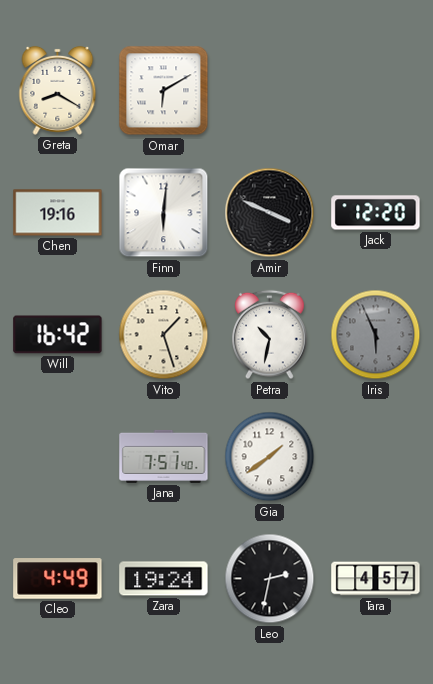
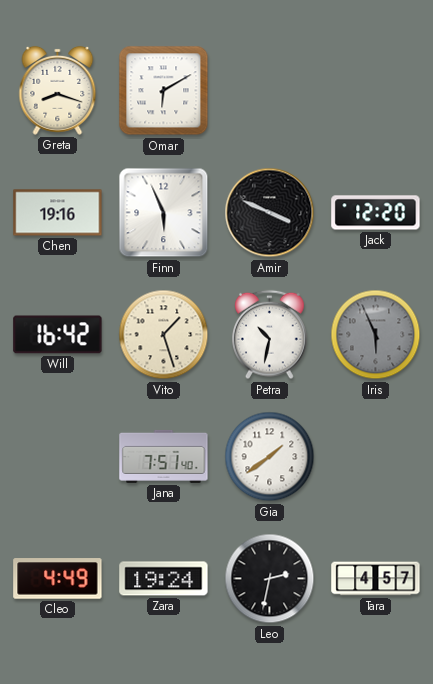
Greta: 8:20 -> 8:18 (58, 90)
Finn: 6:01 -> 5:56 (164, 213)
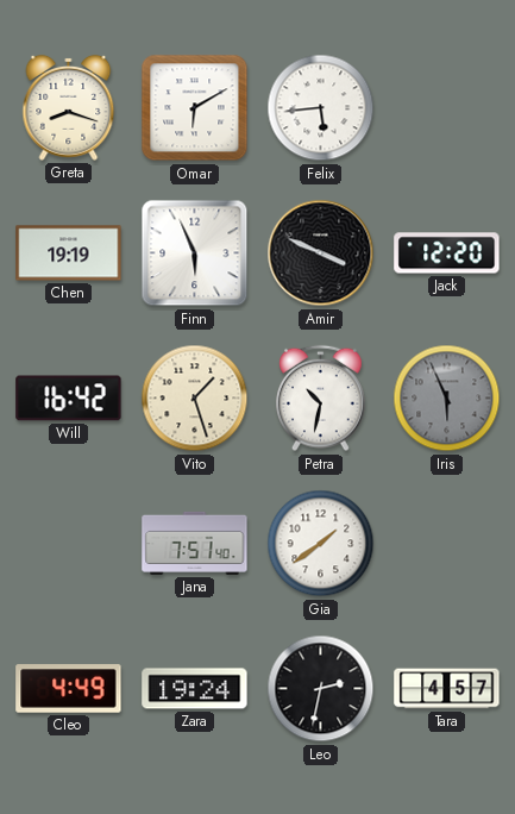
Felix: none -> 5:44 (321, 108)
Chen: 19:16 -> 19:19 (69, 253)
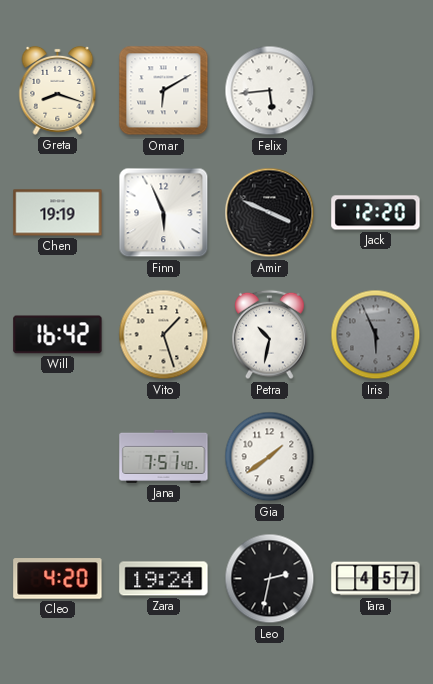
Cleo: 4:49 -> 4:20 (58, 579)
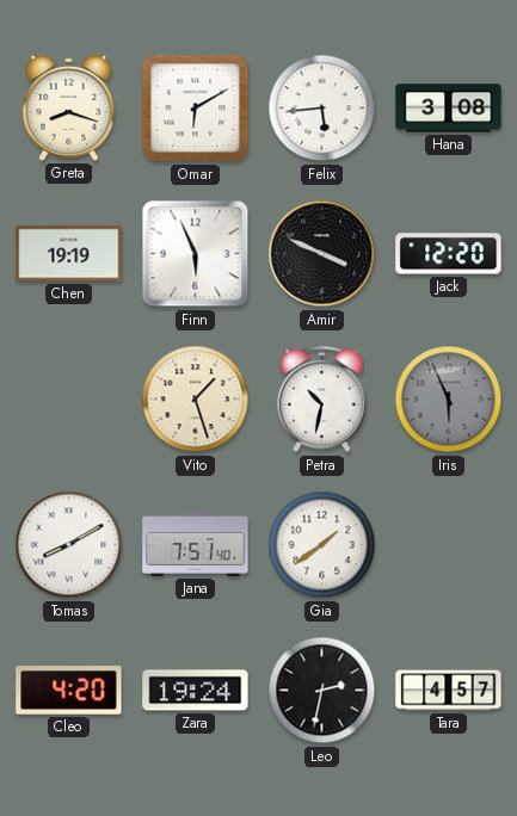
Hana: none -> 3:08 (449, 109)
Will: 16:42 -> none (58, 335)
Tomas: none -> 8:10 (69, 545)
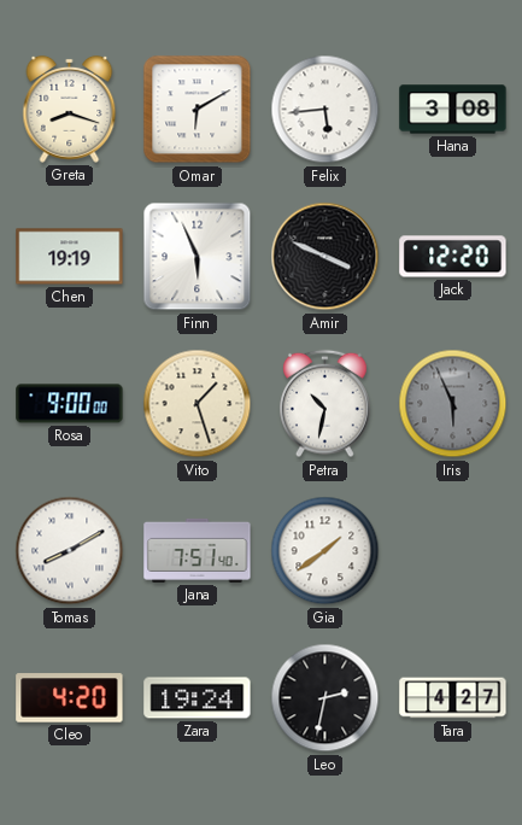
Rosa: none -> 9:00 (70, 404)
Tara: 4:57 -> 4:27 (453, 698)
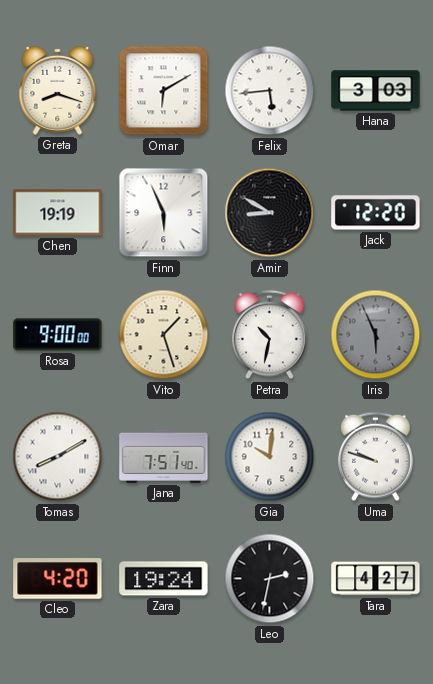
Hana: 3:08 -> 3:03 (376, 91)
Amir: 3:49 -> 8:50 (270, 213)
Gia: 1:39 -> 10:01 (270, 457)
Uma: none -> 9:48 (376, 457)
